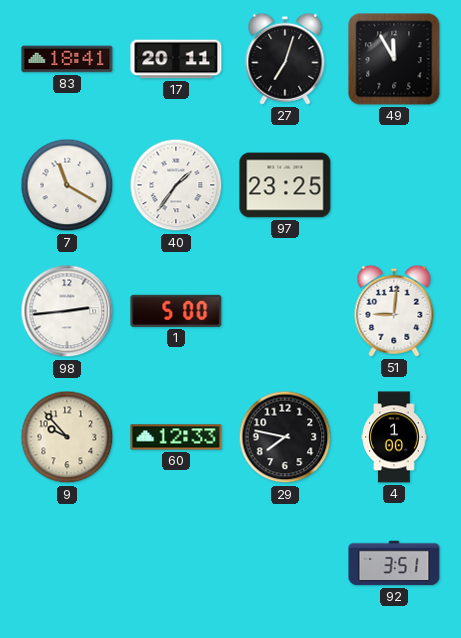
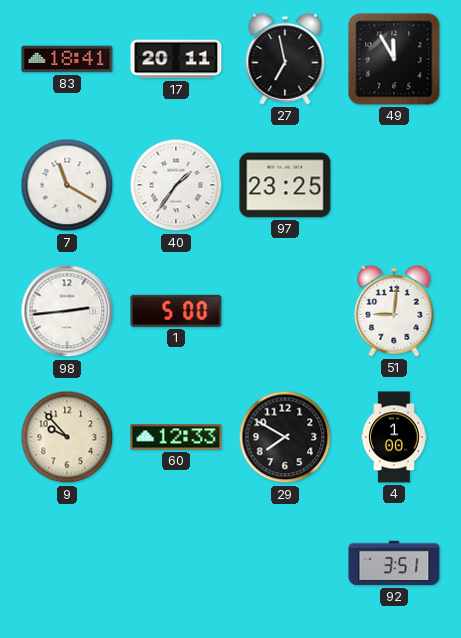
27: 7:03 -> 6:58 (285, 59)
29: 7:47 -> 7:50 (285, 437)
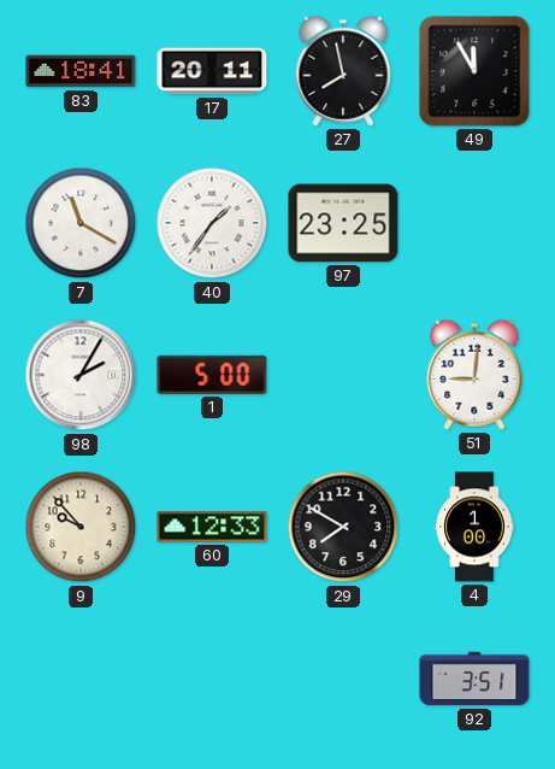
27: 6:58 -> 7:58 (343, 71)
98: 2:44 -> 2:05 (81, 375)
